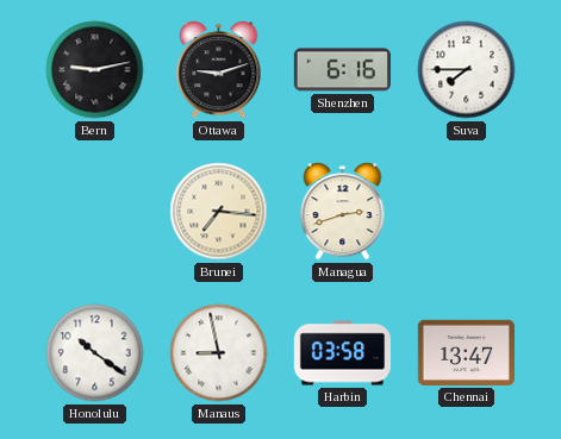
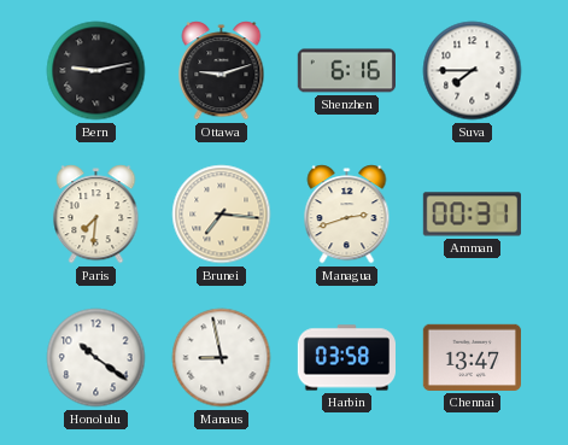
Paris: none -> 7:31 (96, 215)
Amman: none -> 00:31 (472, 215)
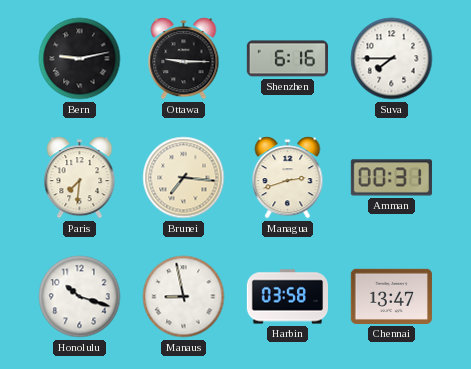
Ottawa: 9:12 -> 9:15 (184, 59)
Honolulu: 10:21 -> 10:18 (80, 297)
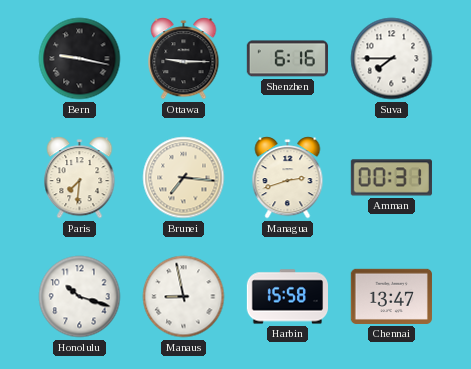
Bern: 9:13 -> 9:17 (80, 59)
Harbin: 03:58 -> 15:58 (287, 297)
